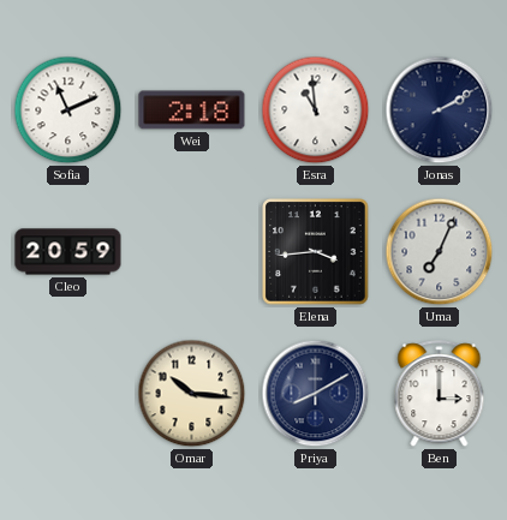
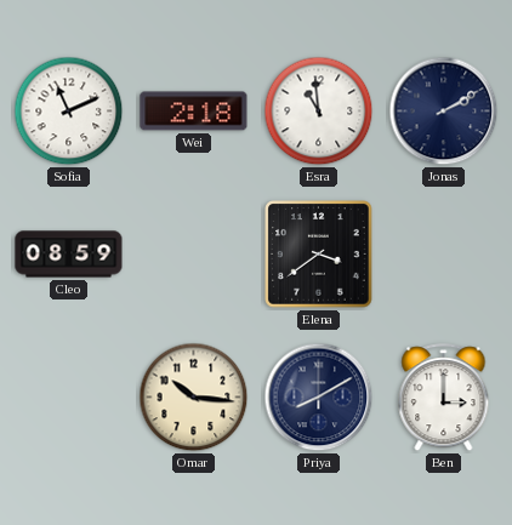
Cleo: 20:59 -> 08:59 (69, 255)
Elena: 3:44 -> 3:39 (319, 255)
Uma: 7:04 -> none (440, 252)
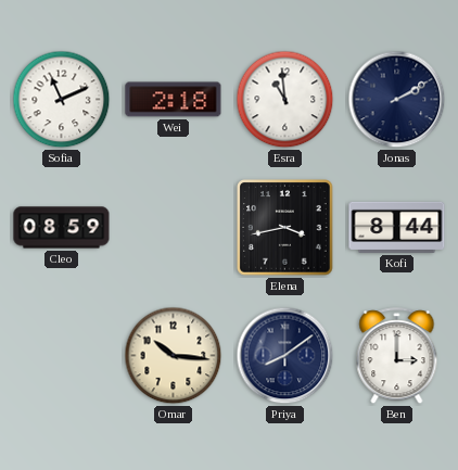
Elena: 3:39 -> 3:43 (285, 228)
Kofi: none -> 8:44 (397, 227)
Priya: 8:10 -> 8:09 (285, 356)
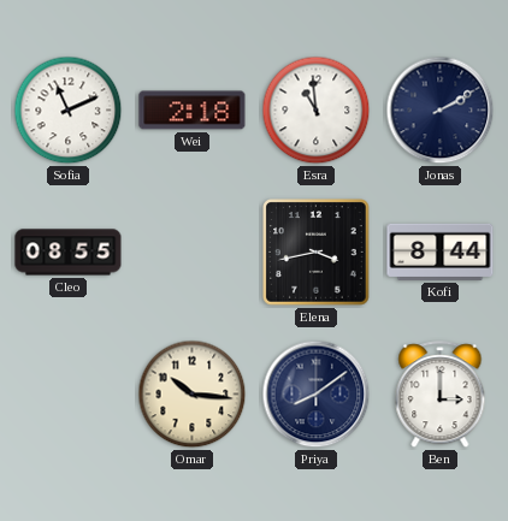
Cleo: 08:59 -> 08:55 (69, 253)
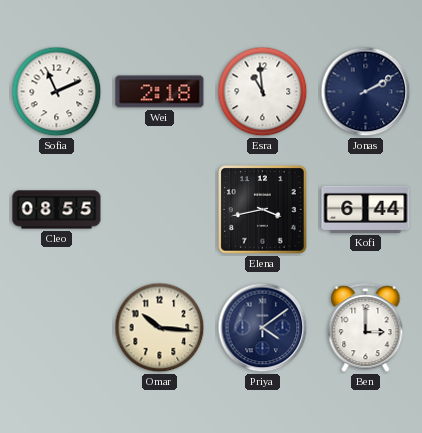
Kofi: 8:44 -> 6:44 (366, 209)
Priya: 8:09 -> 4:09 (263, 328)
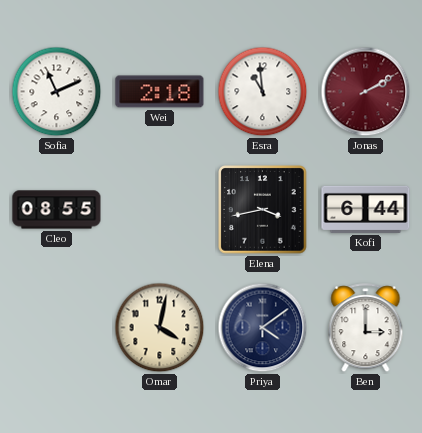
Jonas dial: navy -> burgundy (366, 92)
Omar: 10:16 -> 4:02 (160, 328)
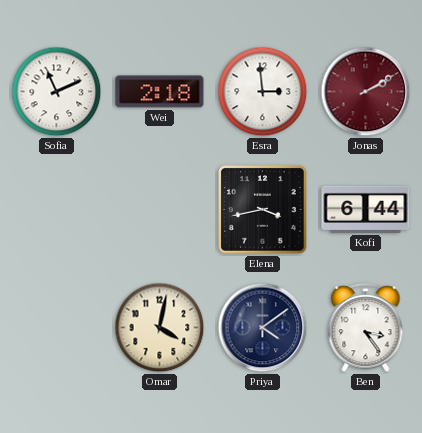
Esra: 10:59 -> 2:59 (263, 92)
Cleo: 08:55 -> none (57, 210)
Ben: 3:00 -> 3:24 (366, 328)
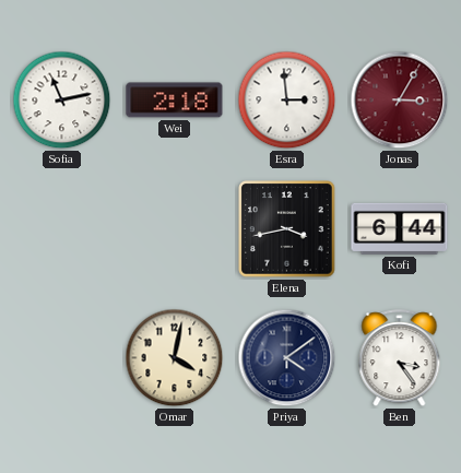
Sofia: 11:11 -> 11:13 (62, 100)
Jonas: 2:10 -> 3:05 (400, 100)
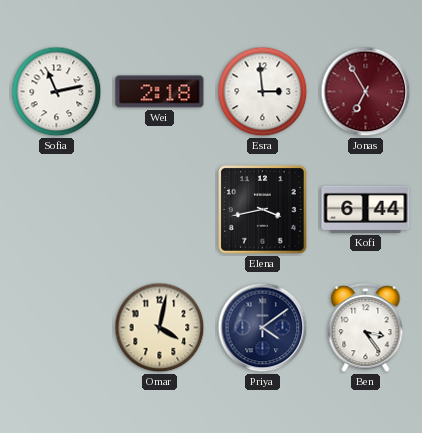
Jonas: 3:05 -> 6:55 (366, 92)
